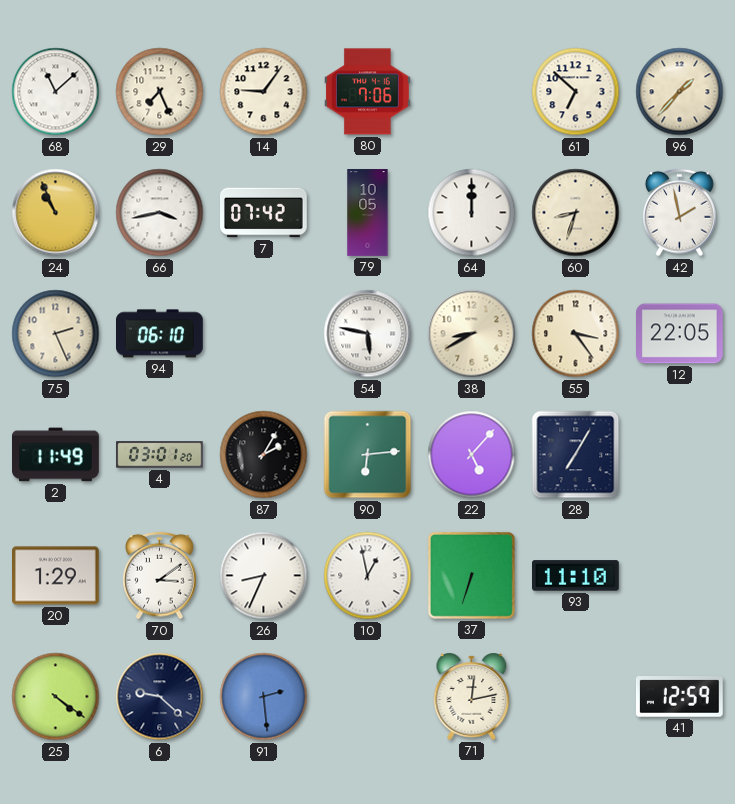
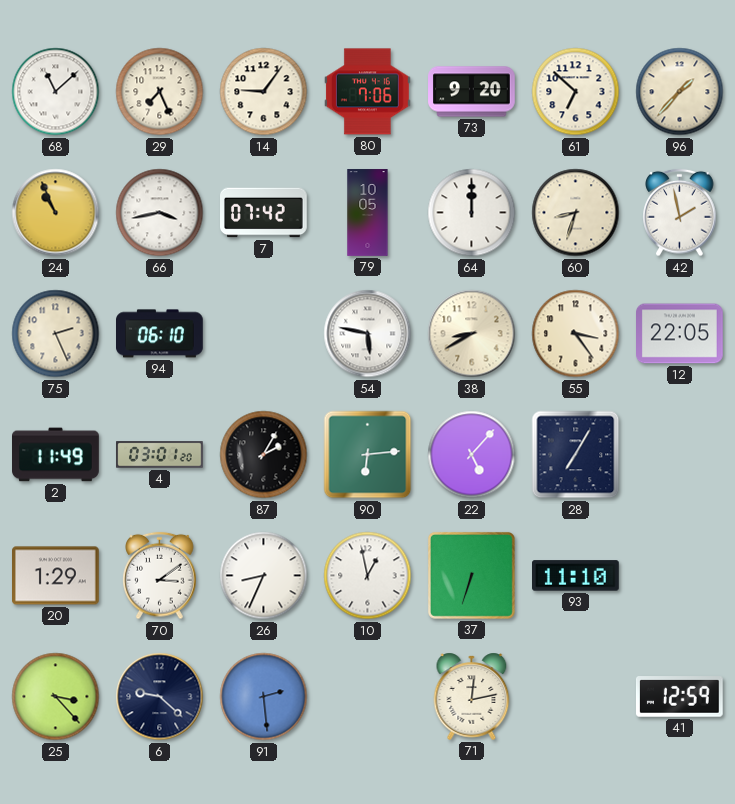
73: none -> 9:20 (472, 92)
25: 4:21 -> 3:23 (56, 697)
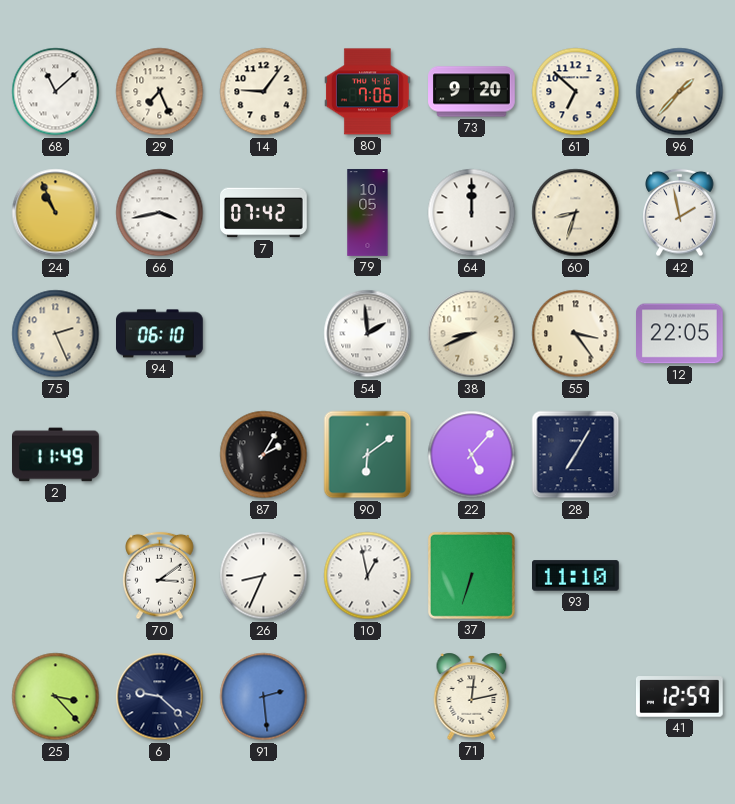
54: 5:47 -> 1:59 (368, 334)
38: 8:40 -> 8:41 (472, 334)
4: 03:01 -> none (160, 455)
90: 6:14 -> 6:09 (368, 455)
20: 1:29 -> none (56, 576)
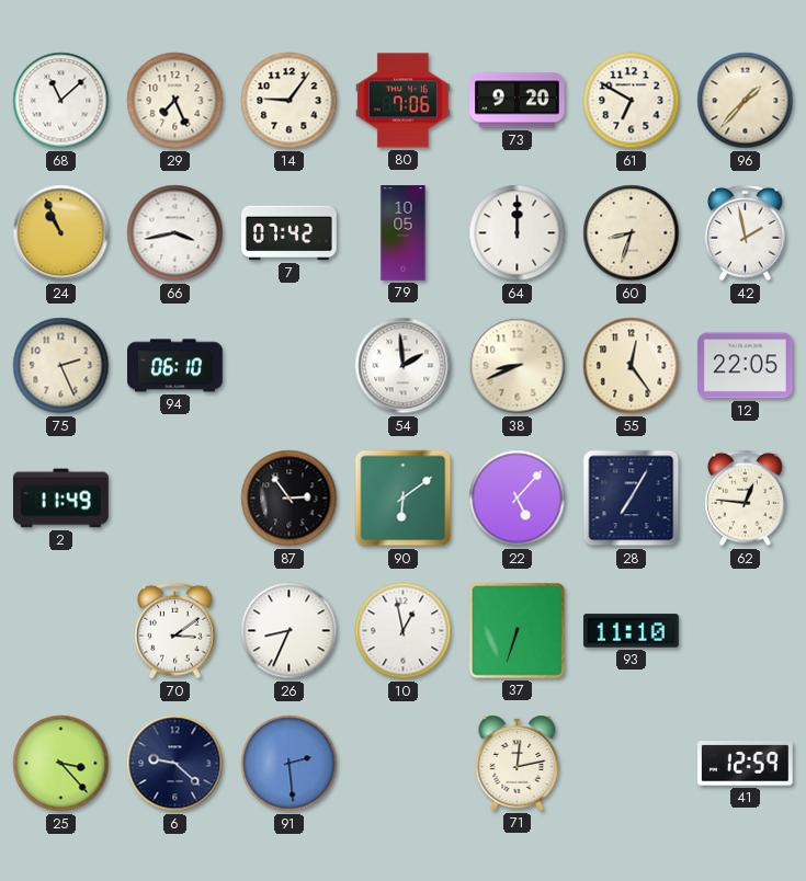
61: 6:52 -> 6:50 (632, 101)
55: 3:24 -> 12:24 (632, 366)
87: 2:05 -> 2:54 (290, 499)
62: none -> 12:46 (746, 499)
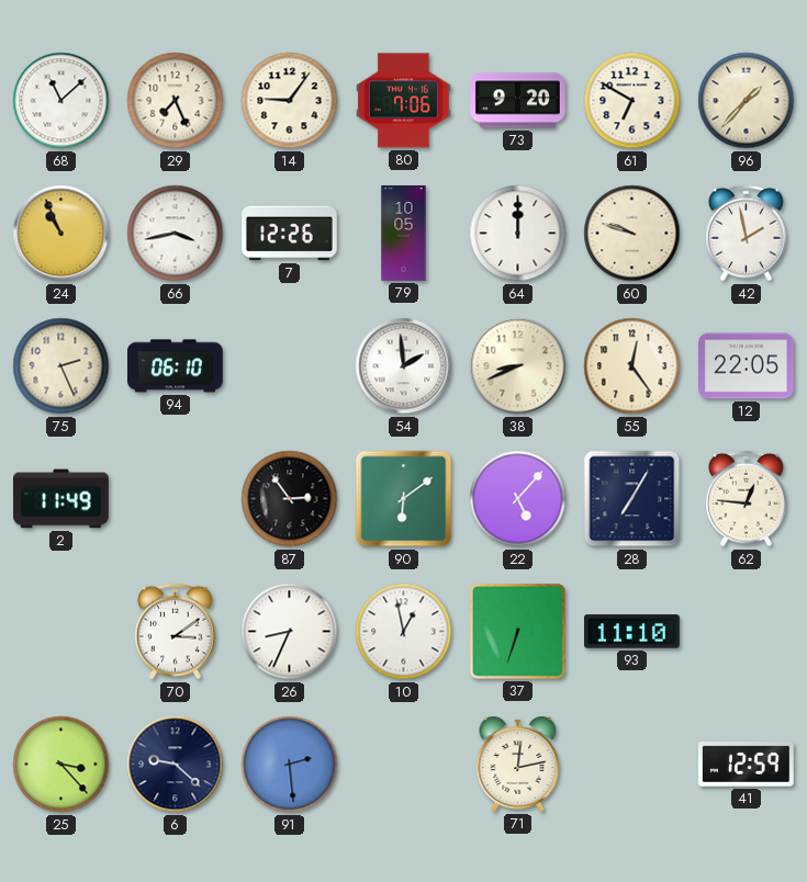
7: 07:42 -> 12:26 (290, 234)
60: 8:33 -> 9:48 (632, 234)
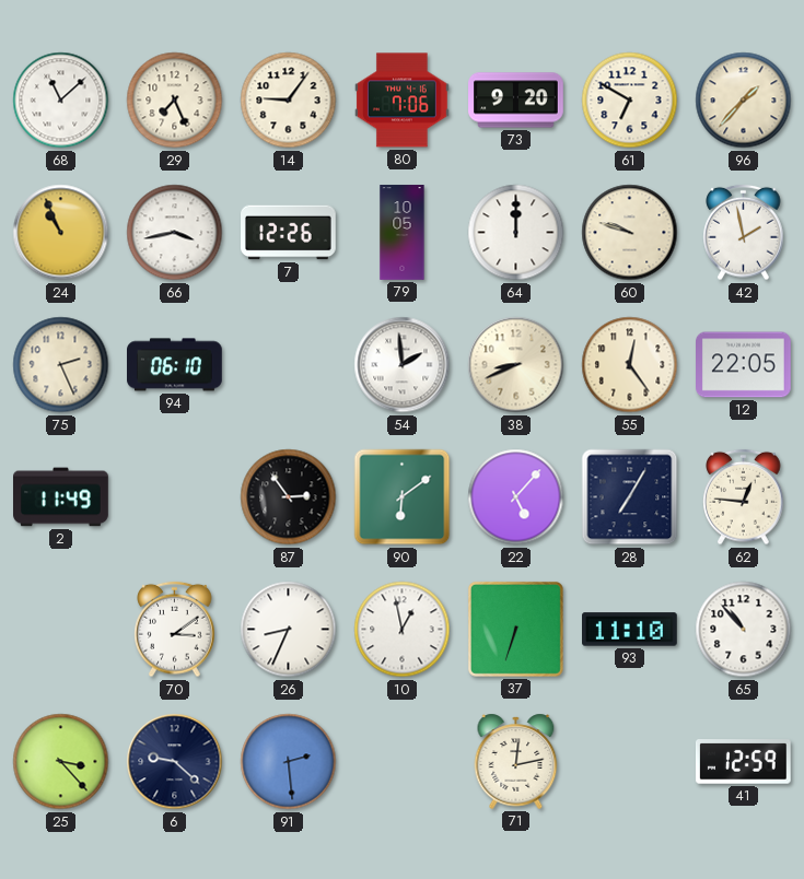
65: none -> 10:53 (744, 630)
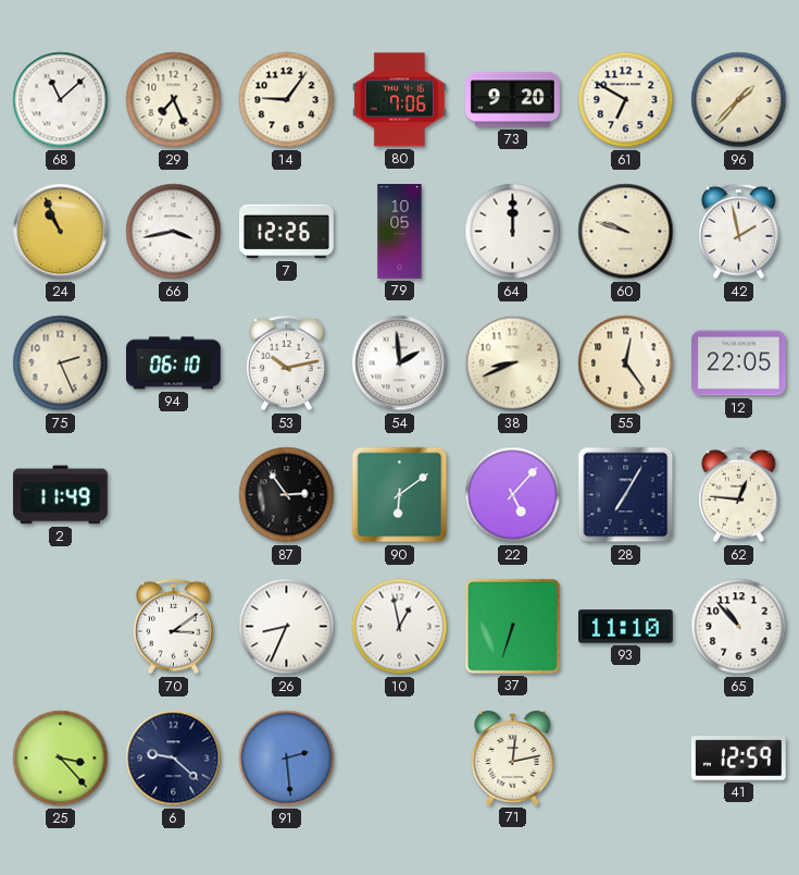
53: none -> 10:13 (287, 363)
